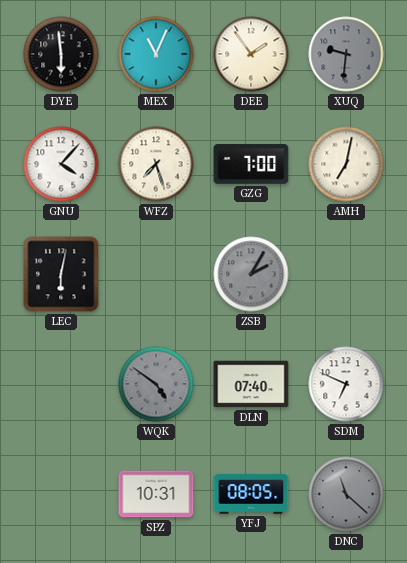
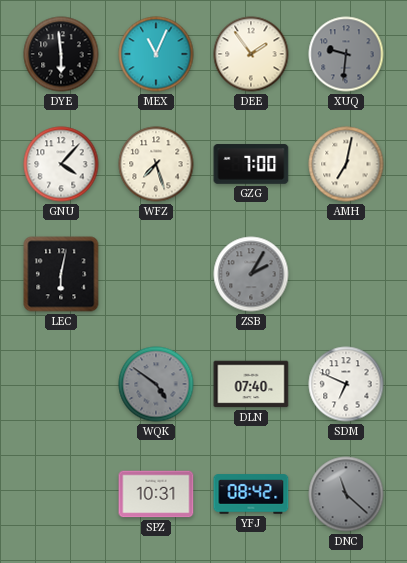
YFJ: 08:05 -> 08:42 (251, 494)
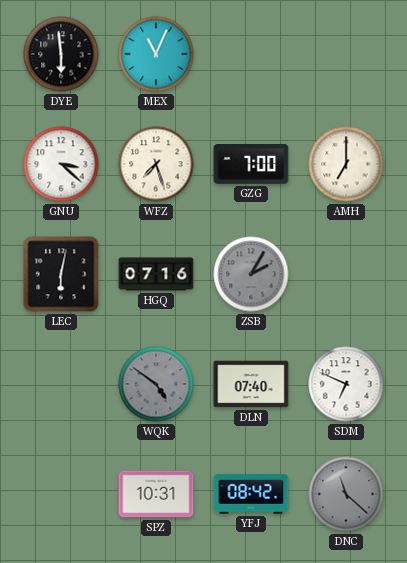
DEE: 1:54 -> none (251, 54)
XUQ: 9:31 -> none (346, 54)
GNU: 4:07 -> 3:22 (61, 164)
AMH: 7:02 -> 7:00 (346, 164)
HGQ: none -> 07:16 (156, 274)
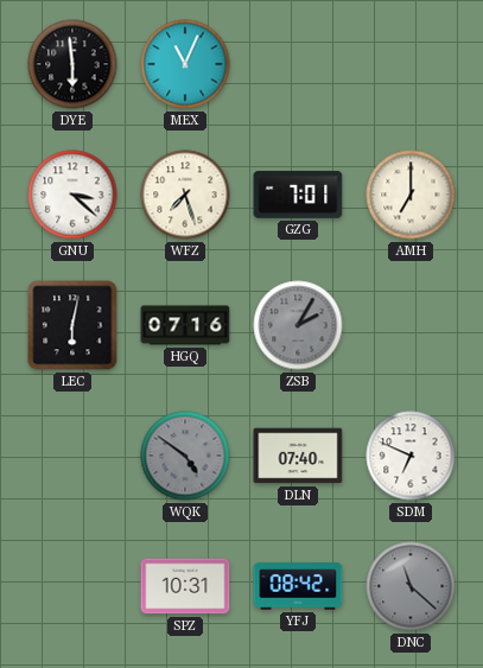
GZG: 7:00 -> 7:01 (298, 195)
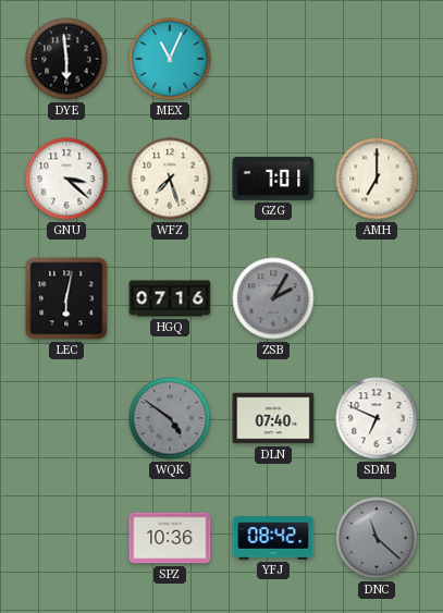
SPZ: 10:31 -> 10:36 (170, 538)
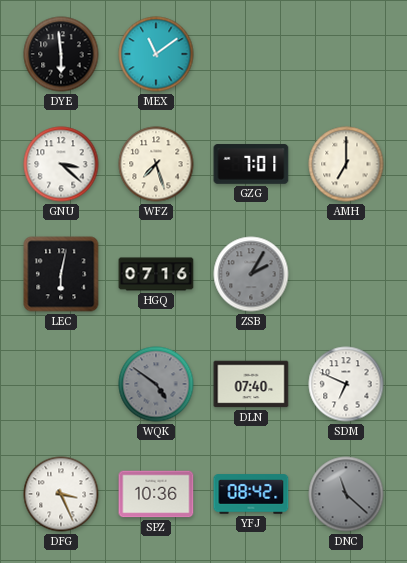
MEX: 11:04 -> 11:09 (156, 54)
DFG: none -> 3:26 (61, 494)
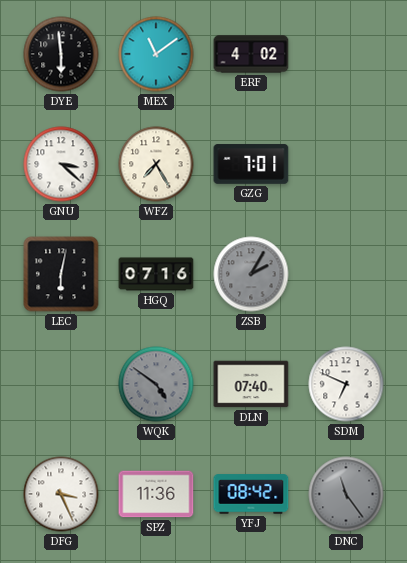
ERF: none -> 4:02 (251, 54)
WFZ: 7:27 -> 7:25 (156, 164)
AMH: 7:00 -> none (346, 164)
SPZ: 10:36 -> 11:36 (156, 494)
DNC: 11:22 -> 11:24 (346, 494)
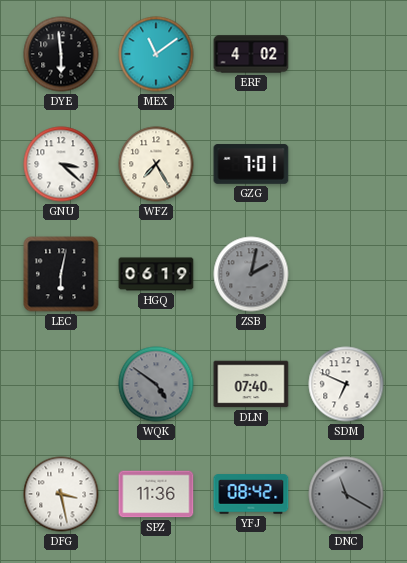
HGQ: 07:16 -> 06:19 (156, 274)
ZSB: 2:05 -> 2:02 (251, 274)
DFG: 3:26 -> 3:28 (61, 494)
DNC: 11:24 -> 11:20 (346, 494)
